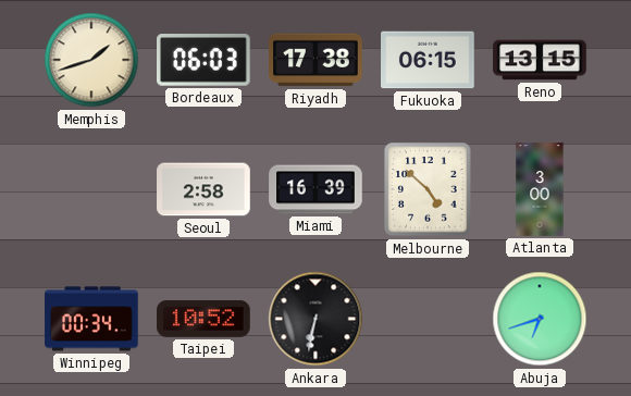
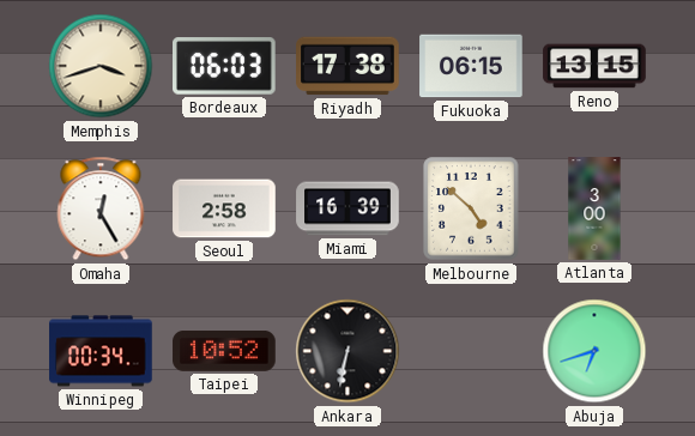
Memphis: 1:42 -> 3:42 (101, 66)
Omaha: none -> 12:25 (101, 208)
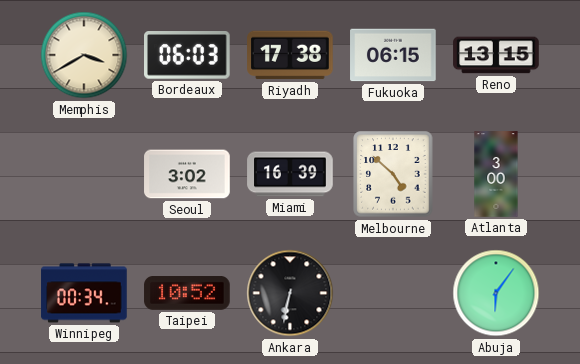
Memphis: 3:42 -> 3:40 (84, 55)
Omaha: 12:25 -> none (101, 208)
Seoul: 2:58 -> 3:02 (187, 174)
Abuja: 6:42 -> 6:06 (496, 293)
